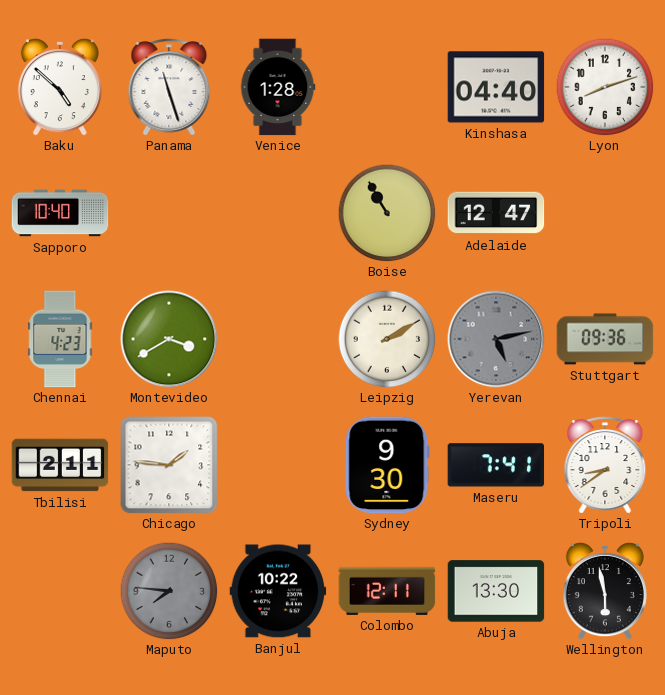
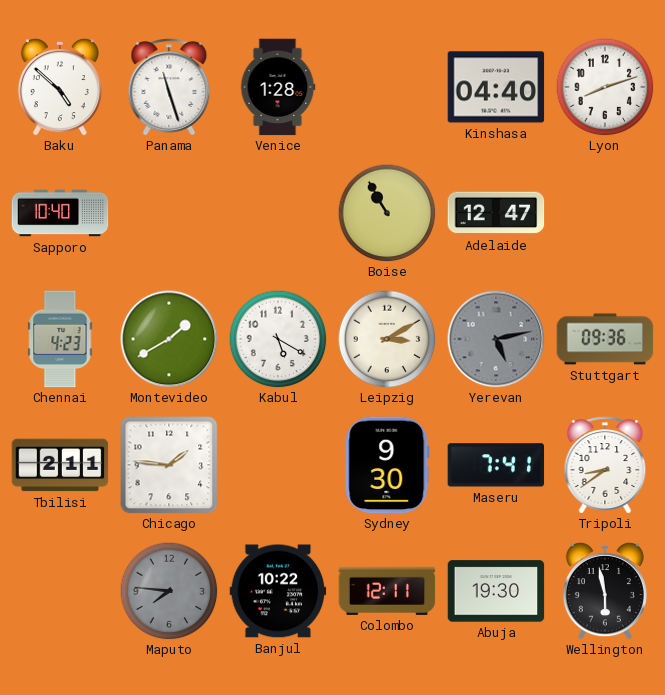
Montevideo: 3:40 -> 1:40 (169, 339)
Kabul: none -> 5:20 (278, 339)
Leipzig: 2:10 -> 3:10 (387, 339)
Abuja: 13:30 -> 19:30 (496, 591)
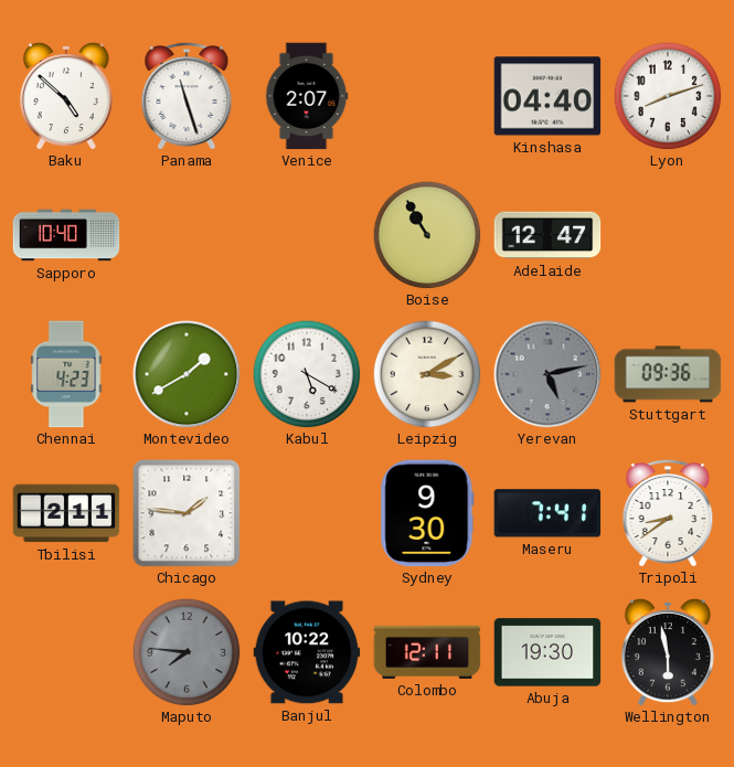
Venice: 1:28 -> 2:07 (307, 96)
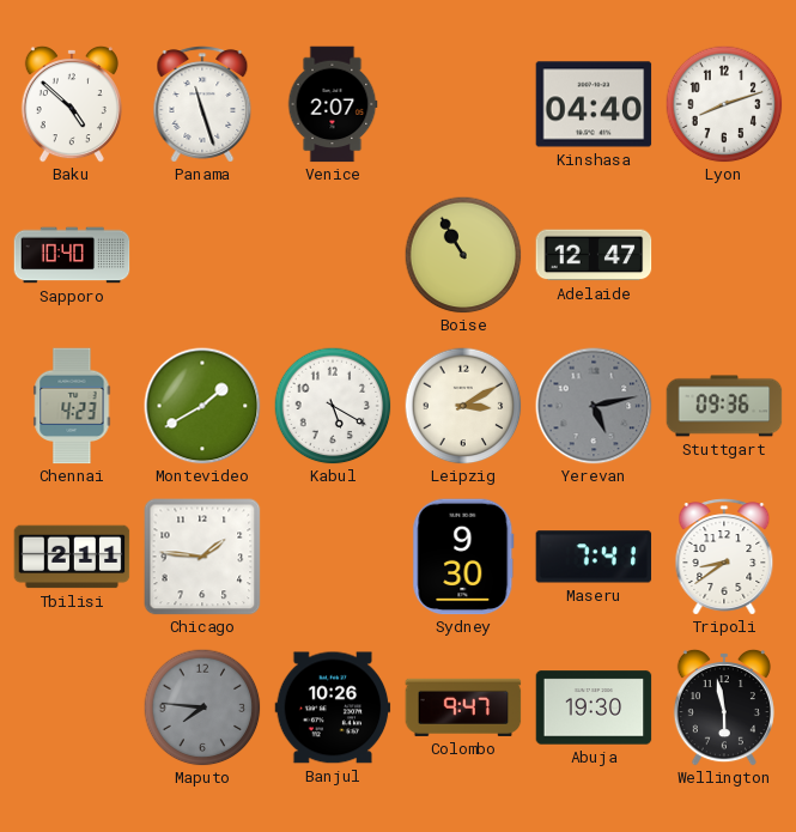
Banjul: 10:22 -> 10:26 (333, 707)
Colombo: 12:11 -> 9:47 (463, 707)
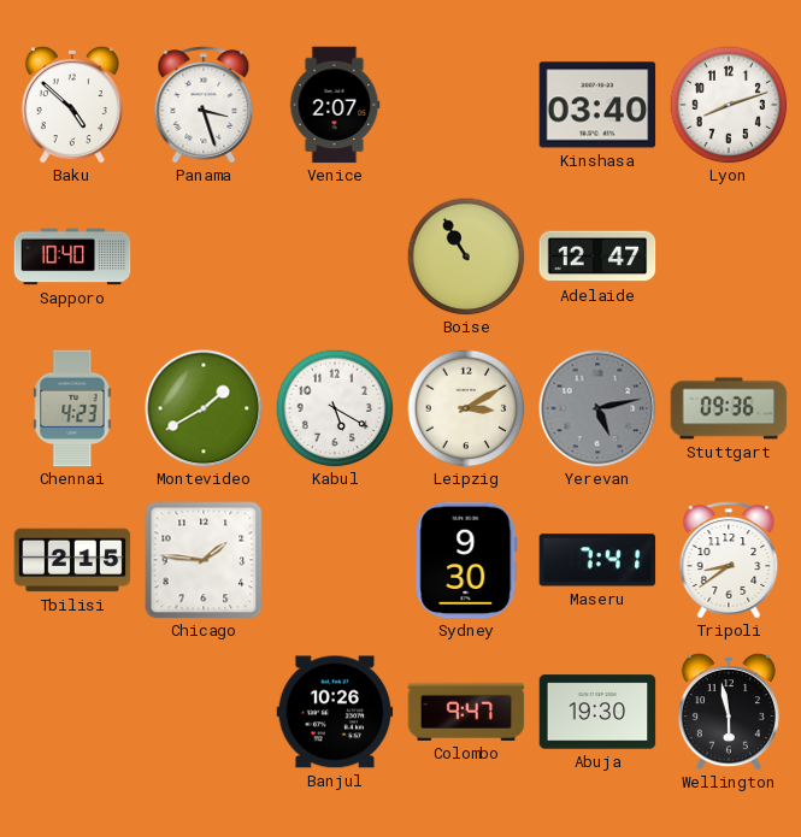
Panama: 11:27 -> 3:27 (204, 105)
Kinshasa: 04:40 -> 03:40 (597, 105)
Tbilisi: 2:11 -> 2:15 (72, 560)
Maputo: 7:46 -> none (202, 707)
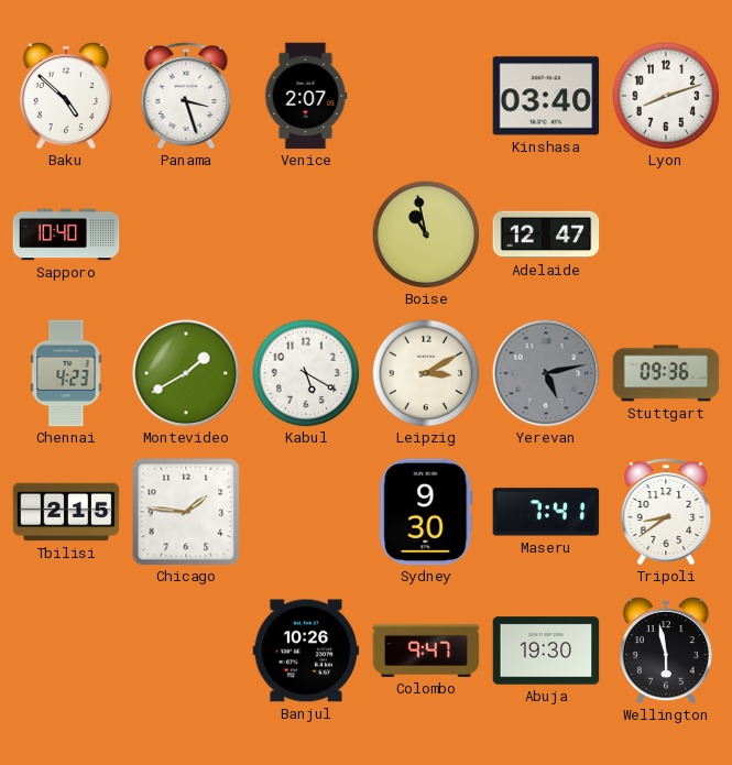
Boise: 10:55 -> 10:58 (426, 234)
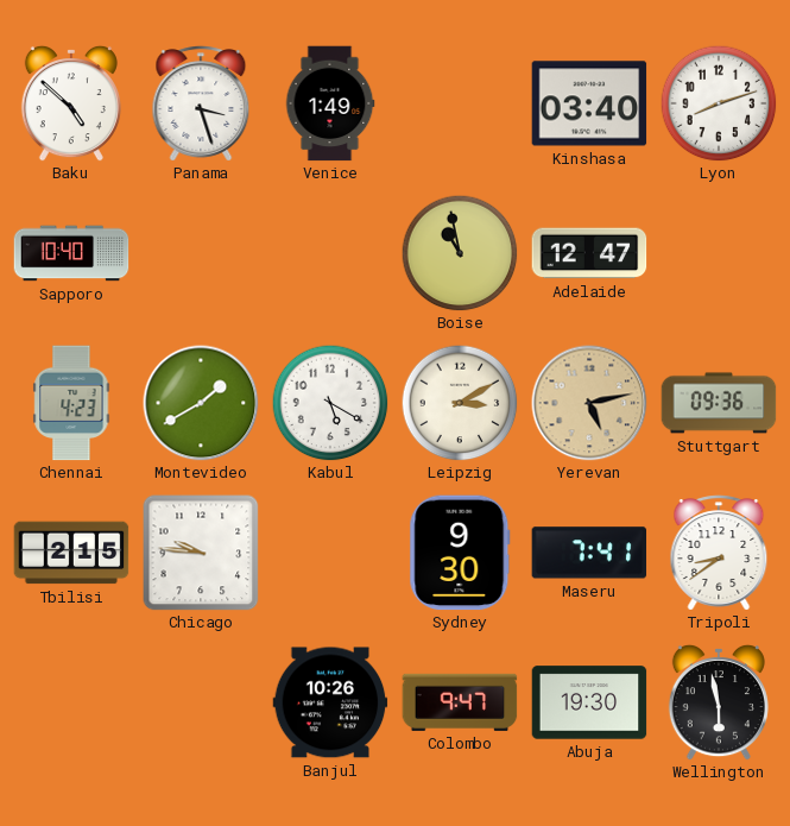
Venice: 2:07 -> 1:49 (330, 103)
Yerevan dial: grey -> champagne (589, 403)
Chicago: 1:46 -> 9:46 (201, 553)
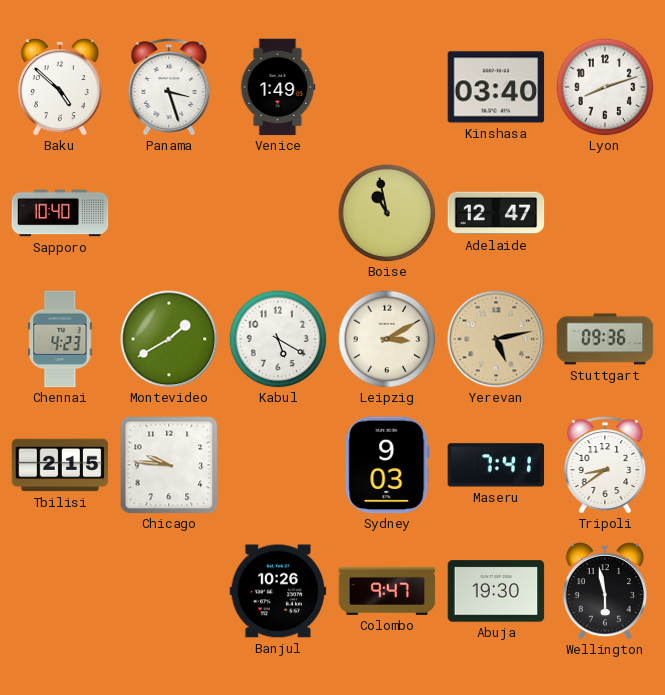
Sydney: 9:30 -> 9:03 (387, 465)
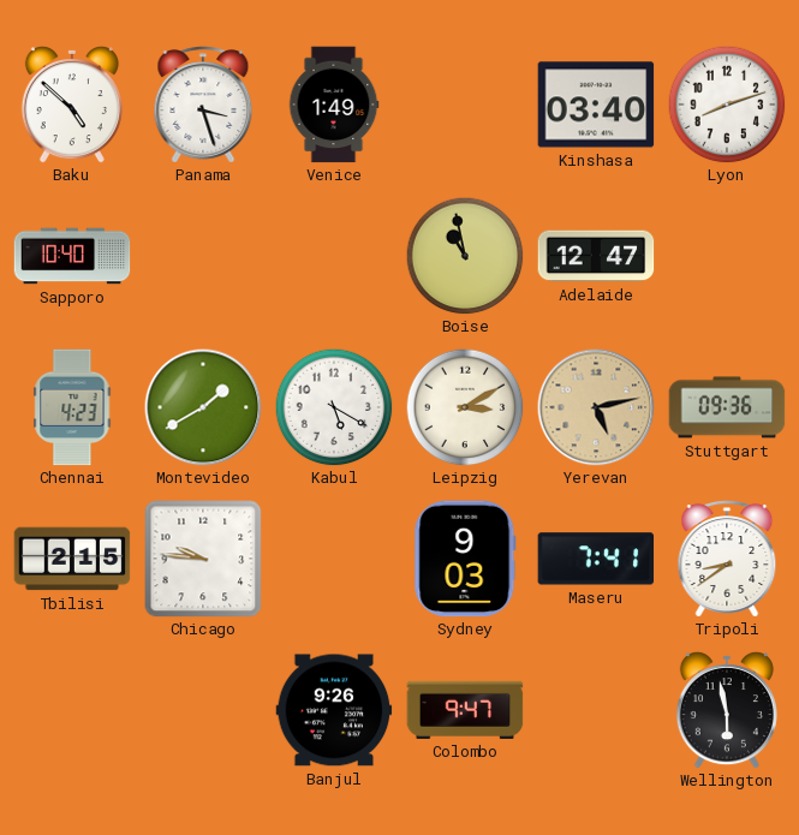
Banjul: 10:26 -> 9:26 (334, 710)
Abuja: 19:30 -> none (496, 591)
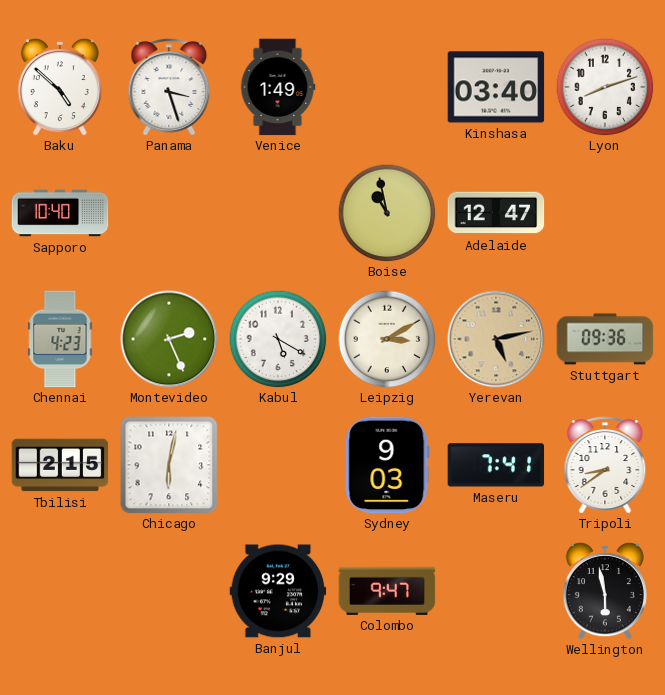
Montevideo: 1:40 -> 2:26 (169, 339)
Chicago: 9:46 -> 6:02 (169, 465)
Banjul: 9:26 -> 9:29 (278, 591)
